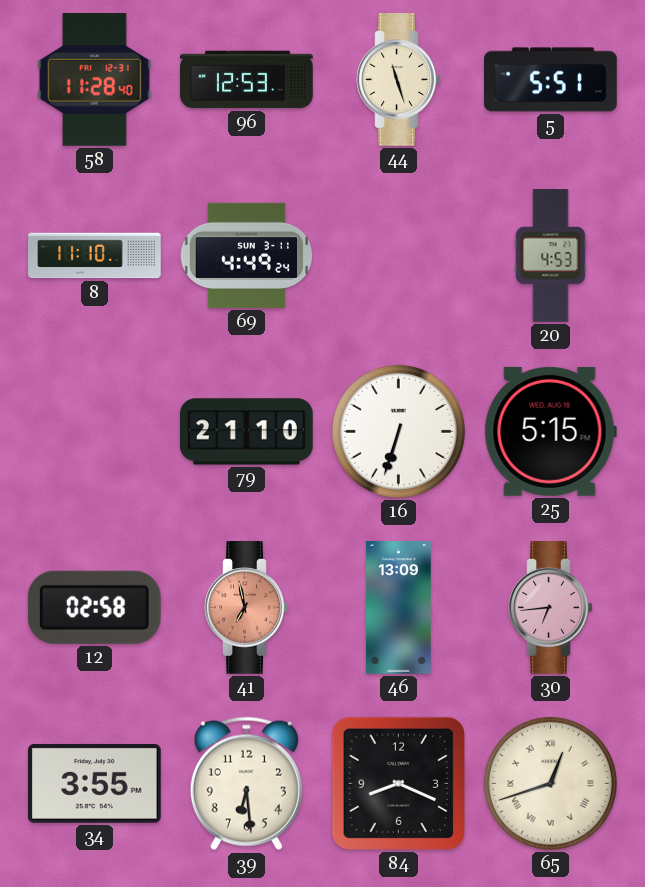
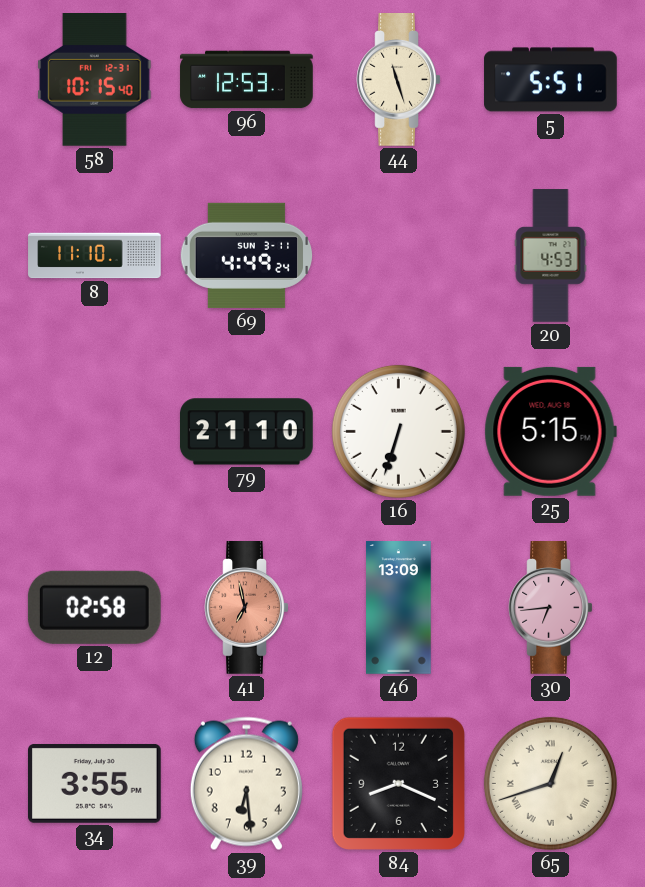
58: 11:28 -> 10:15 (95, 80)
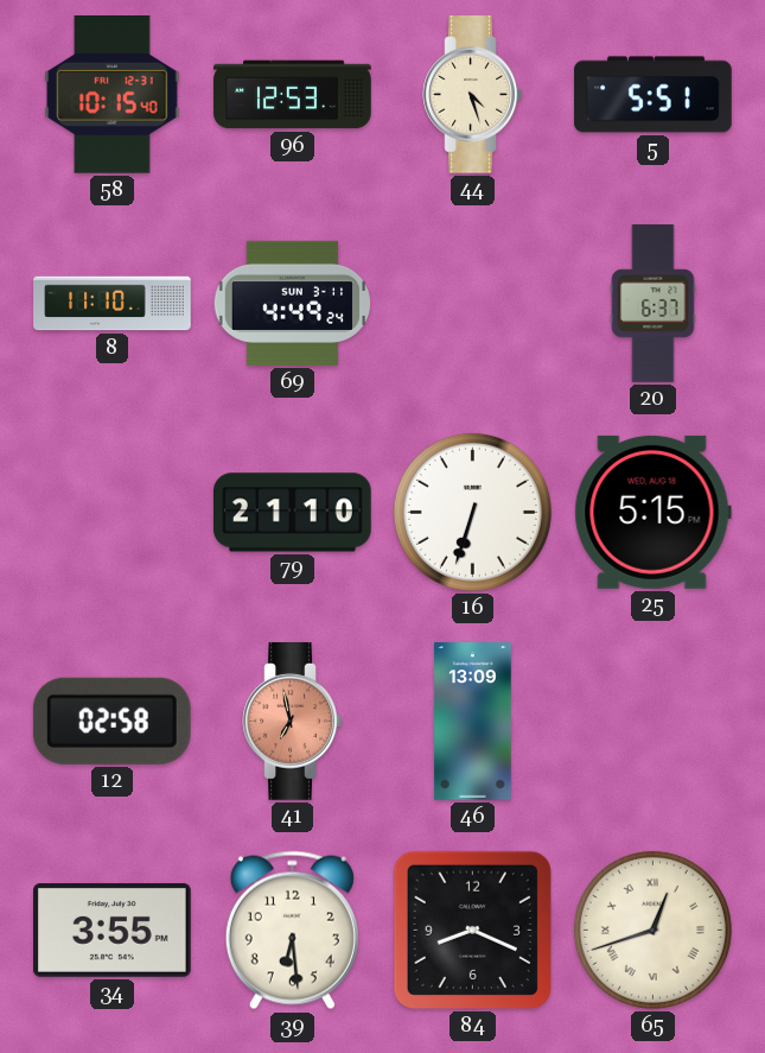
44: 11:27 -> 4:27 (473, 95)
20: 4:53 -> 6:37 (654, 304)
30: 6:44 -> none (551, 608)
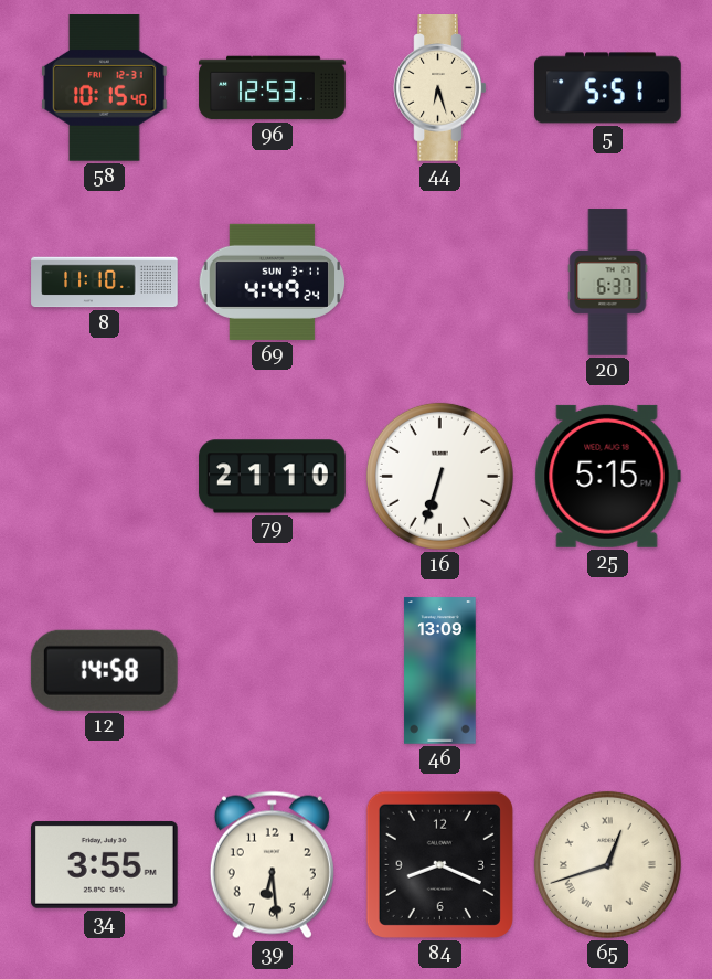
44: 4:27 -> 6:27 (440, 88)
12: 02:58 -> 14:58 (104, 670)
41: 6:58 -> none (293, 722)
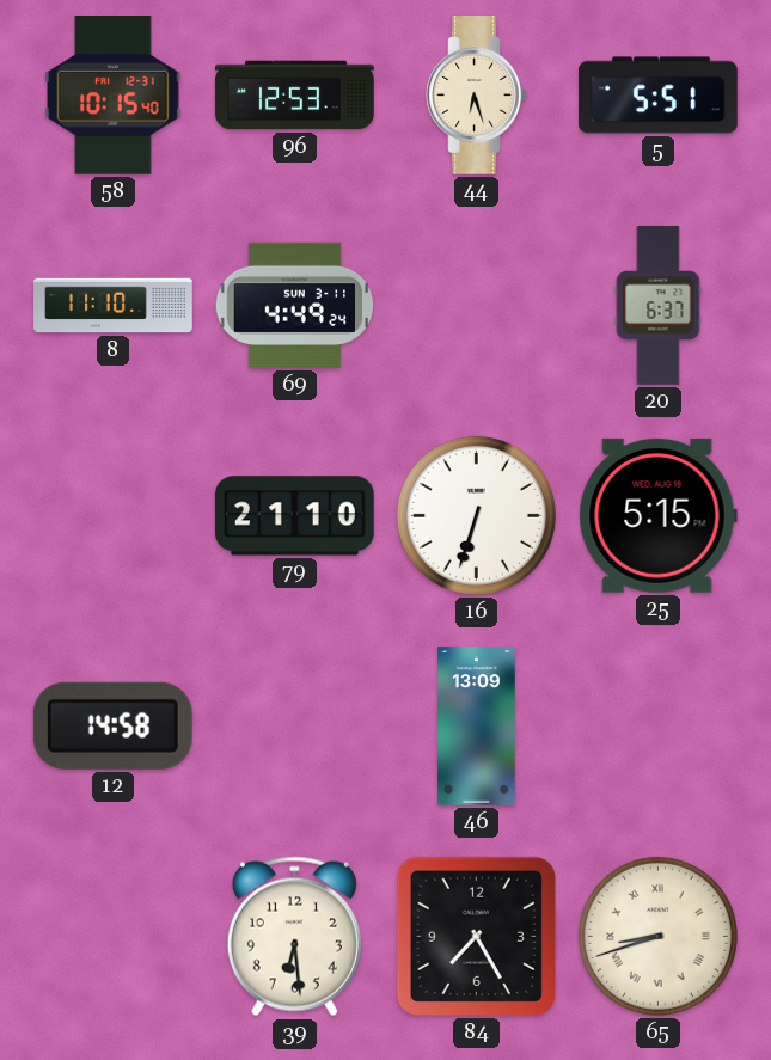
34: 3:55 -> none (105, 864)
84: 8:19 -> 7:25 (476, 936)
65: 12:42 -> 8:42 (657, 936)
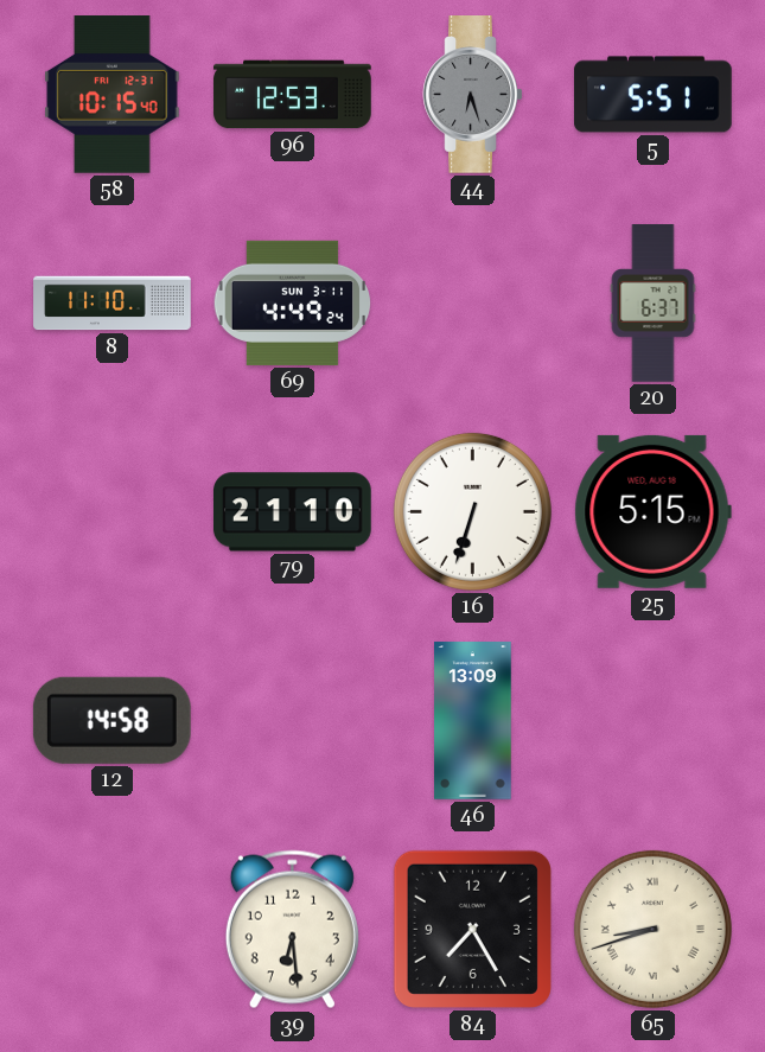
44 dial: cream -> grey (473, 95)
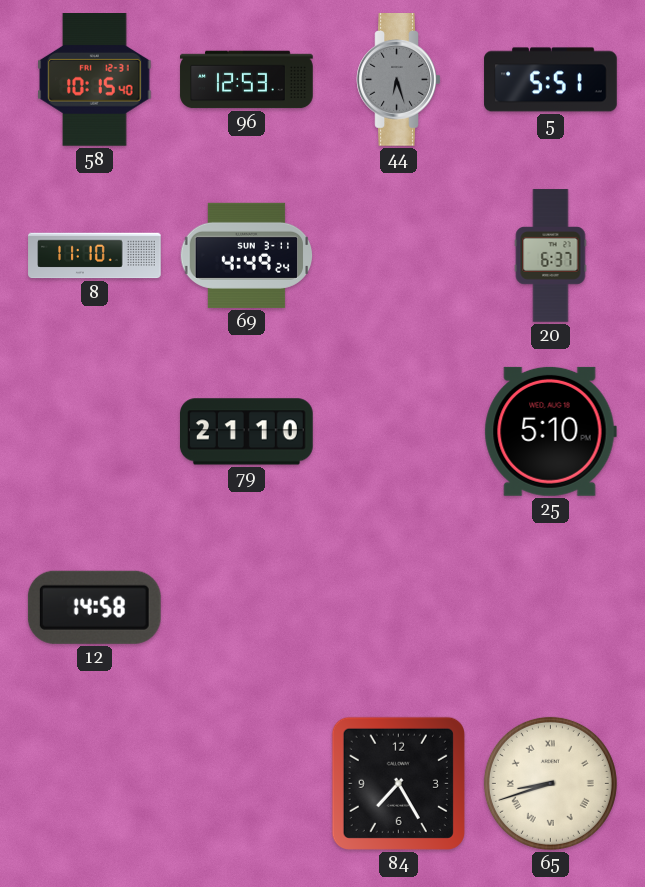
16: 6:33 -> none (472, 511)
25: 5:15 -> 5:10 (550, 431)
46: 13:09 -> none (473, 721)
39: 6:29 -> none (292, 930)
